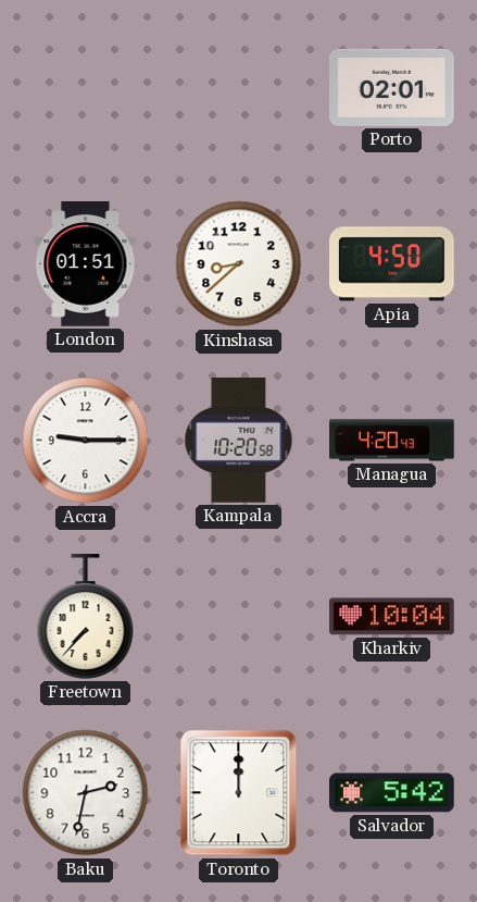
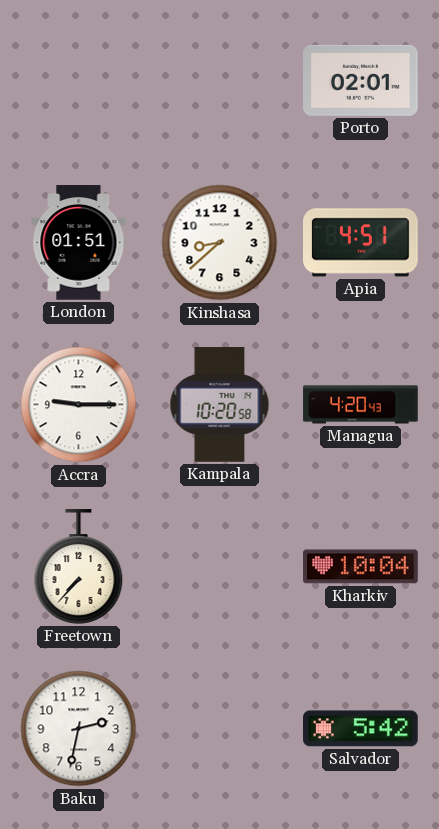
Apia: 4:50 -> 4:51 (361, 243)
Toronto: 12:00 -> none (239, 793)
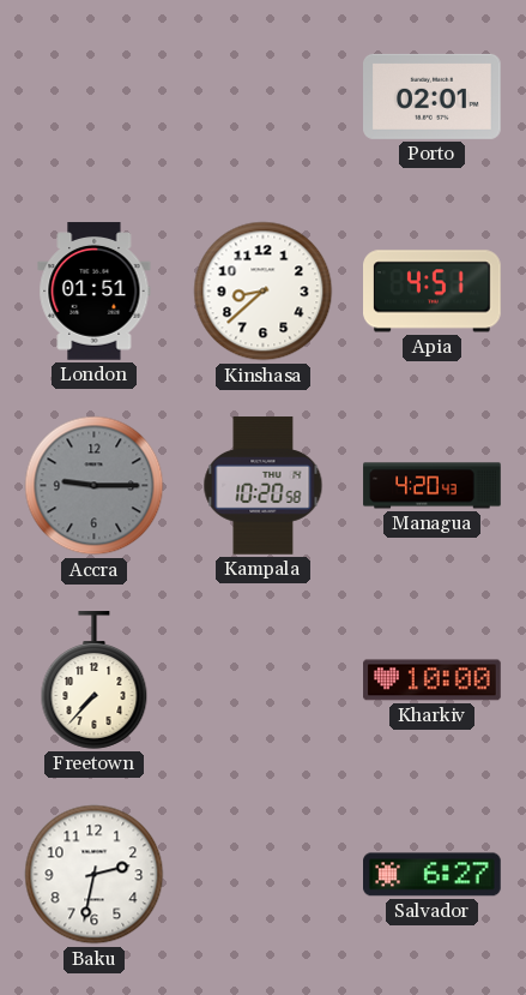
Accra dial: white -> grey (95, 486)
Kharkiv: 10:04 -> 10:00 (433, 681)
Salvador: 5:42 -> 6:27 (433, 875)
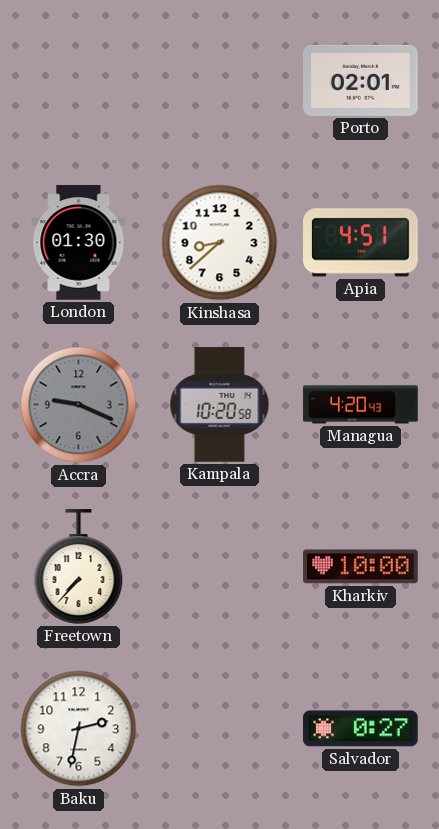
London: 01:51 -> 01:30 (79, 243)
Accra: 9:15 -> 9:19 (79, 405)
Salvador: 6:27 -> 0:27 (361, 729)
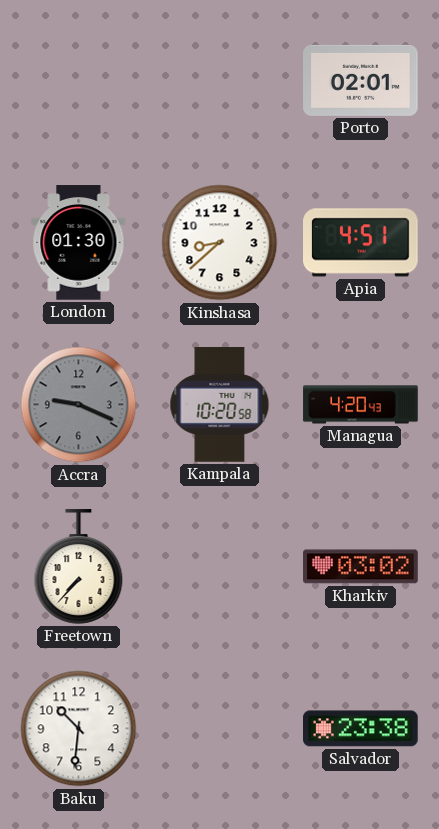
Kharkiv: 10:00 -> 03:02 (361, 567)
Baku: 2:32 -> 10:31 (79, 729)
Salvador: 0:27 -> 23:38 (361, 729)
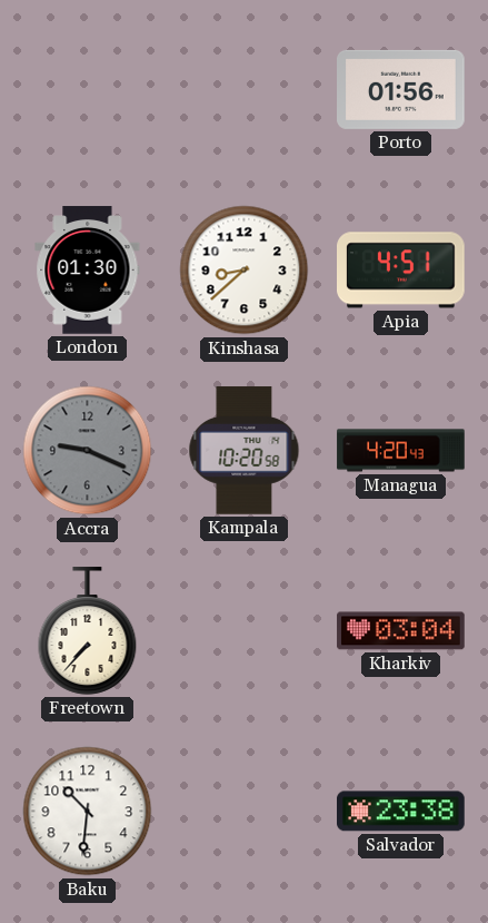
Porto: 02:01 -> 01:56 (401, 89)
Kharkiv: 03:02 -> 03:04 (401, 631)
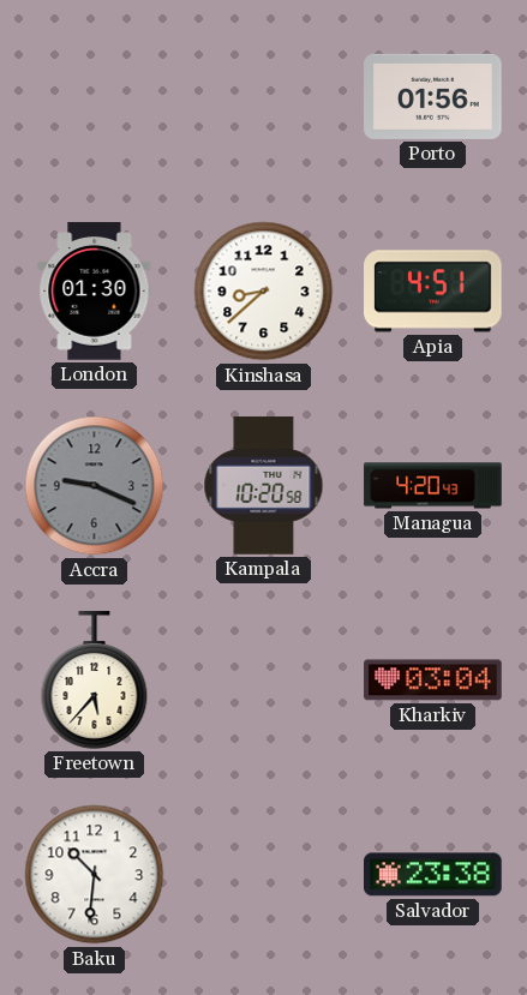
Freetown: 7:37 -> 5:37 (95, 681)
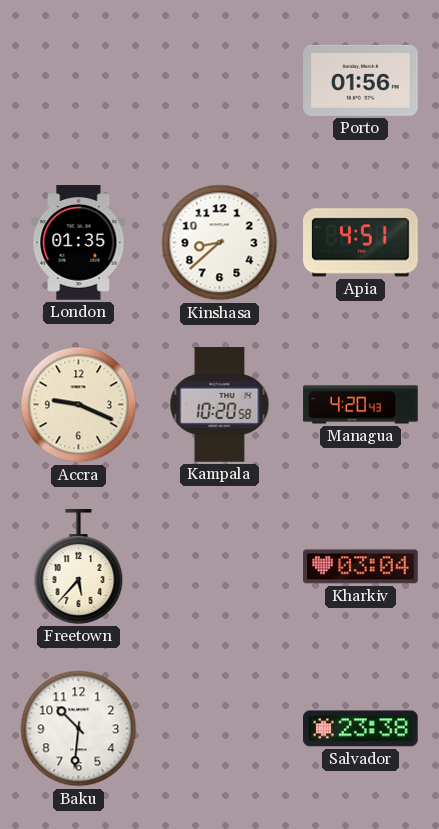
London: 01:30 -> 01:35 (79, 243)
Accra dial: grey -> cream (79, 405)
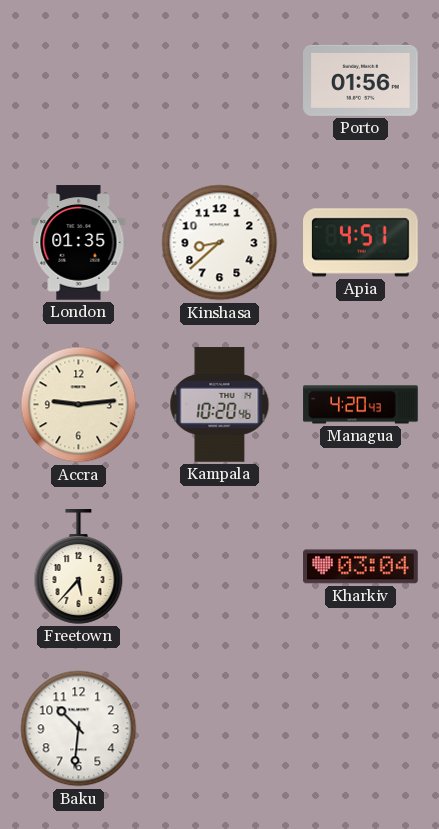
Accra: 9:19 -> 9:14 (79, 405)
Kampala: 10:20:58 -> 10:20:46 (220, 405)
Salvador: 23:38 -> none (361, 729)
